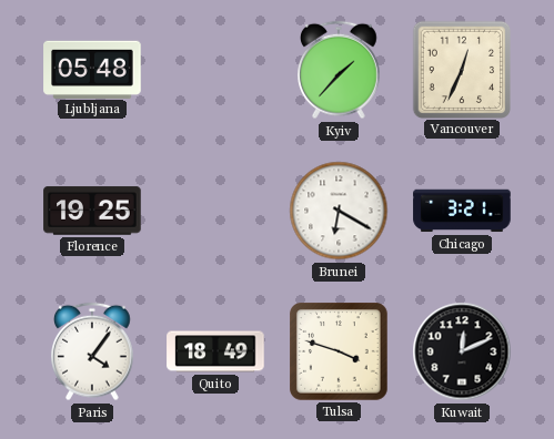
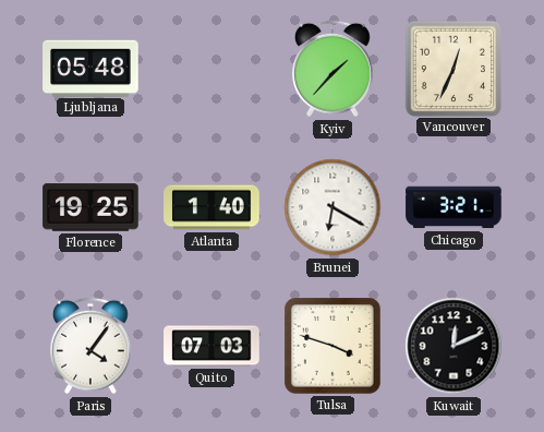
Atlanta: none -> 1:40 (211, 207)
Quito: 18:49 -> 07:03 (211, 346)
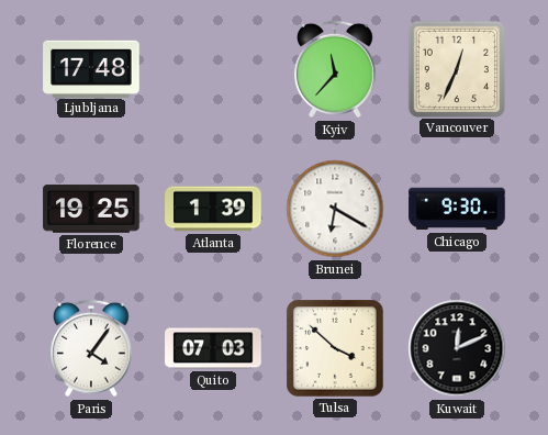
Ljubljana: 05:48 -> 17:48 (91, 68)
Kyiv: 1:37 -> 11:37 (336, 69)
Atlanta: 1:40 -> 1:39 (213, 209)
Chicago: 3:21 -> 9:30 (457, 209)
Tulsa: 3:48 -> 3:52 (336, 349)
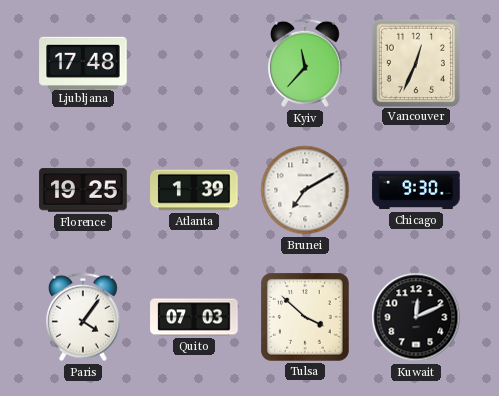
Brunei: 6:20 -> 7:10 (305, 190)
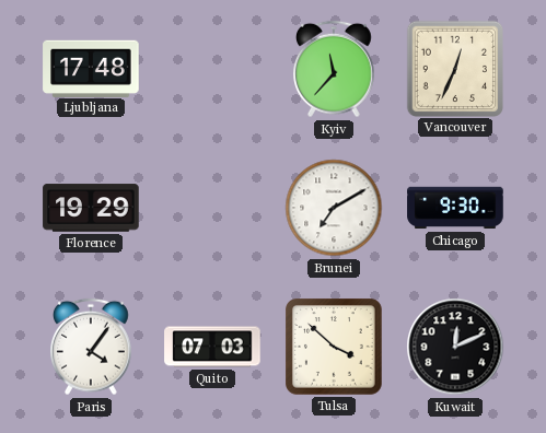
Florence: 19:25 -> 19:29 (91, 208)
Atlanta: 1:39 -> none (194, 190)
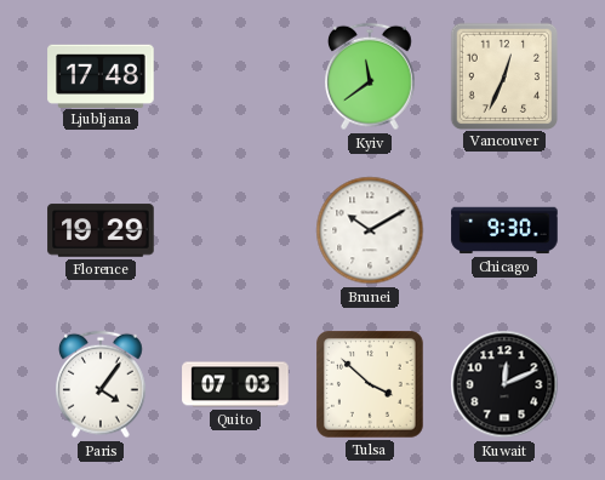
Kyiv: 11:37 -> 11:39 (371, 76)
Brunei: 7:10 -> 10:10 (370, 230)
